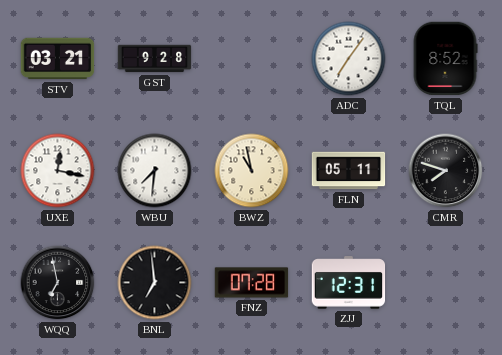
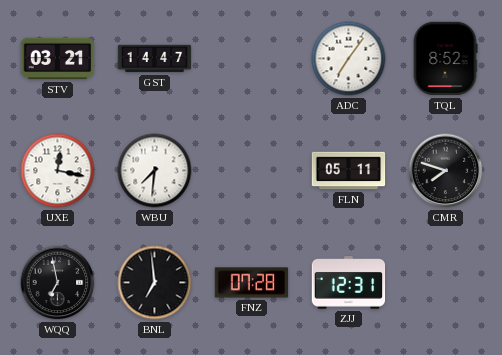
GST: 9:28 -> 14:47 (155, 59)
BWZ: 10:58 -> none (252, 171)
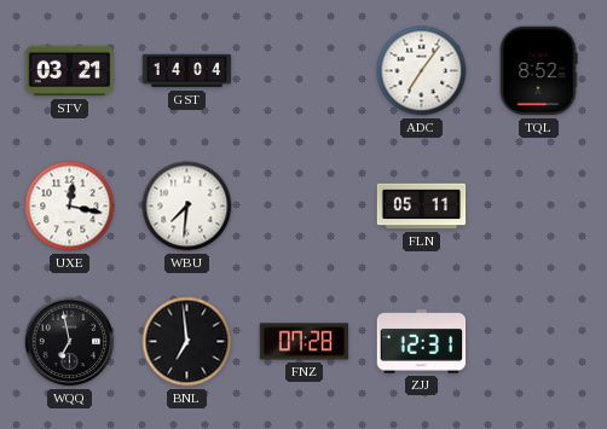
GST: 14:47 -> 14:04 (187, 71)
CMR: 7:48 -> none (446, 171)
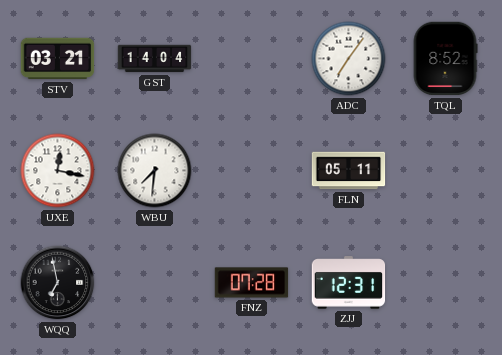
BNL: 6:59 -> none (187, 342)
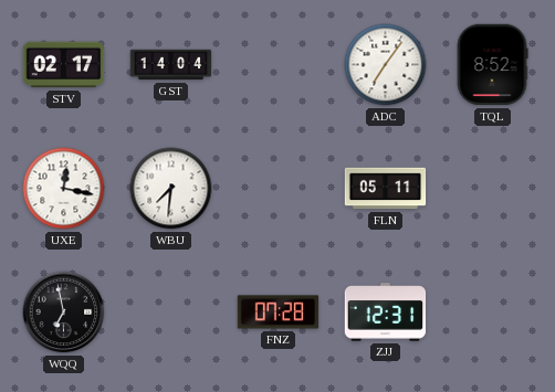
STV: 03:21 -> 02:17 (64, 65)
